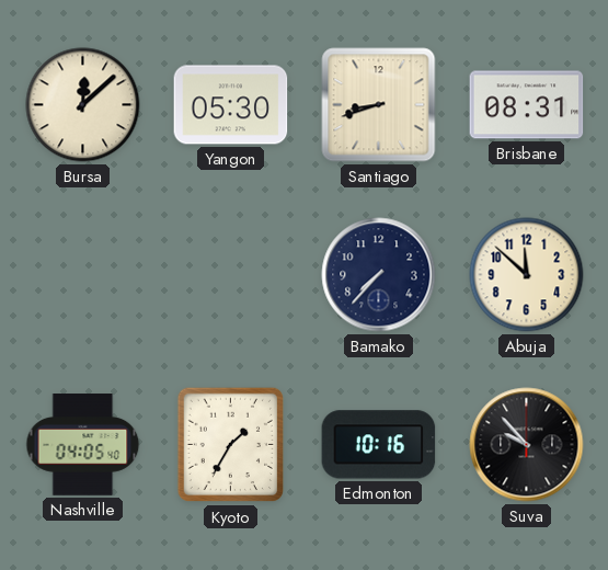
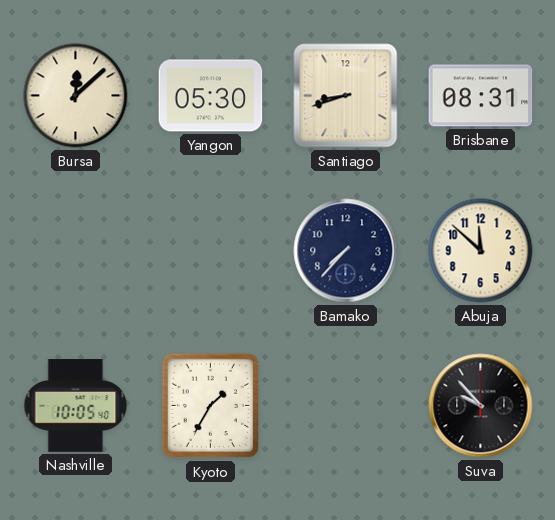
Nashville: 04:05 -> 10:05 (76, 406)
Edmonton: 10:16 -> none (379, 445)
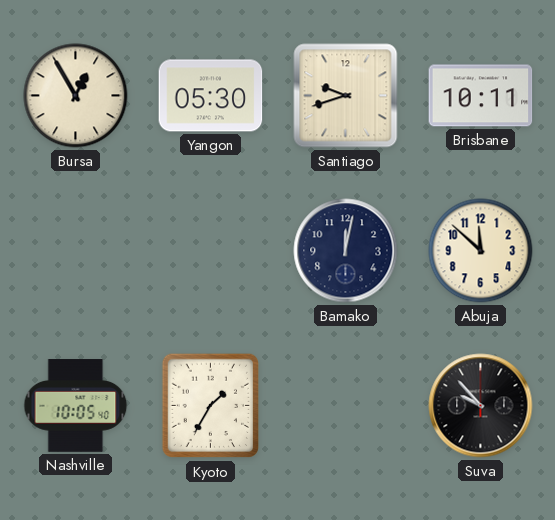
Bursa: 12:08 -> 12:55 (76, 96)
Santiago: 8:42 -> 9:42 (346, 96)
Brisbane: 08:31 -> 10:11 (481, 96)
Bamako: 7:37 -> 12:02 (346, 251)
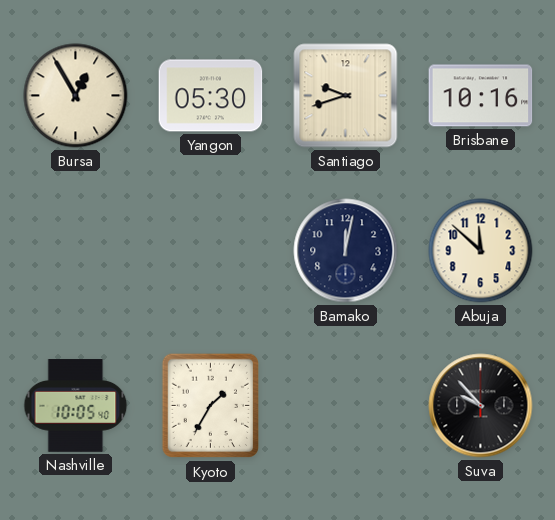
Brisbane: 10:11 -> 10:16 (481, 96)
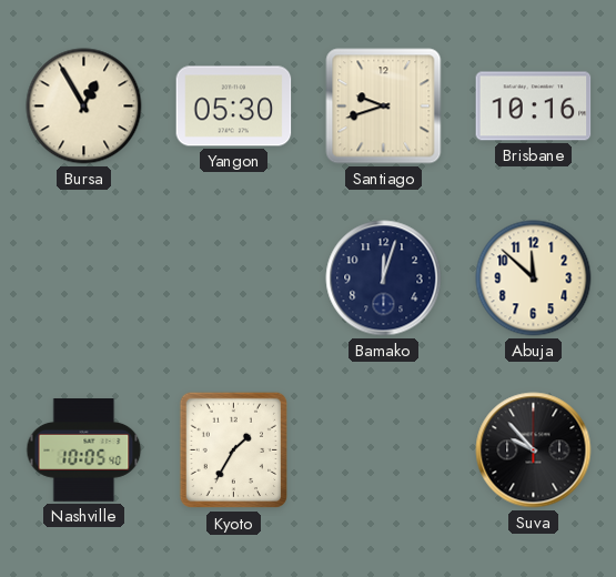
Bamako: 12:02 -> 12:03 (384, 279)
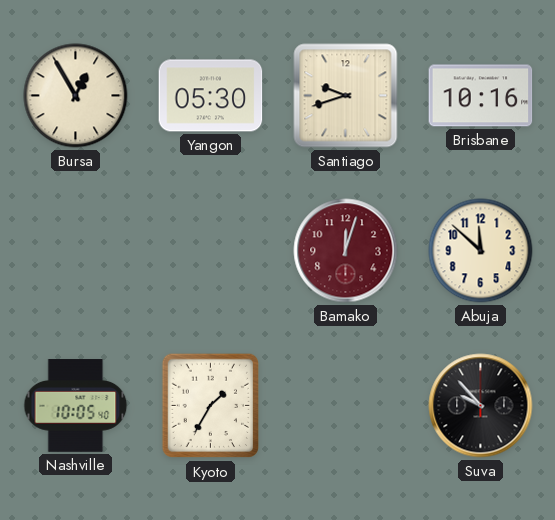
Bamako dial: navy -> burgundy (346, 251)
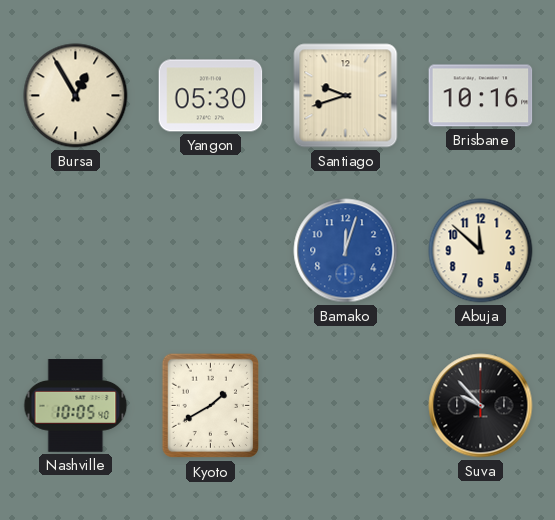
Bamako dial: burgundy -> blue (346, 251)
Kyoto: 1:35 -> 1:40 (210, 406)
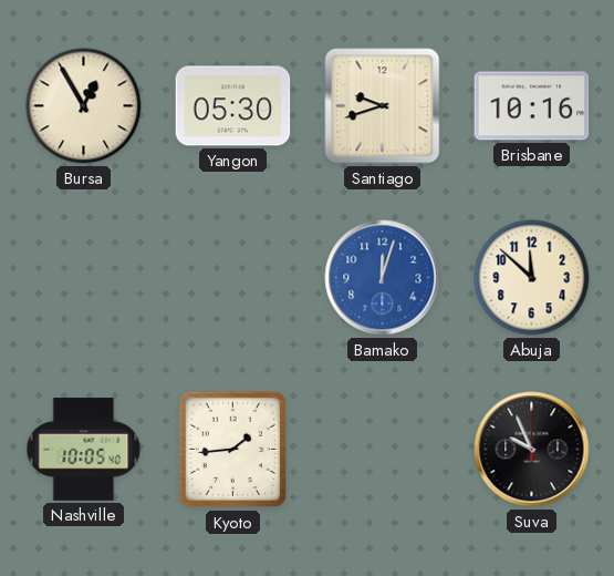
Kyoto: 1:40 -> 1:44 (232, 450)
Suva: 9:53 -> 9:56 (532, 450)
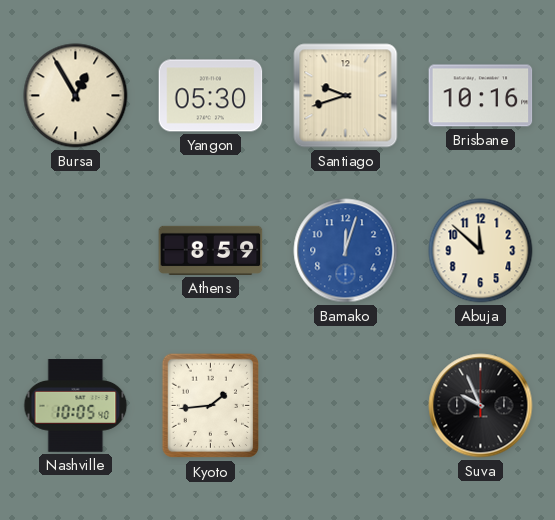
Athens: none -> 8:59 (211, 250)
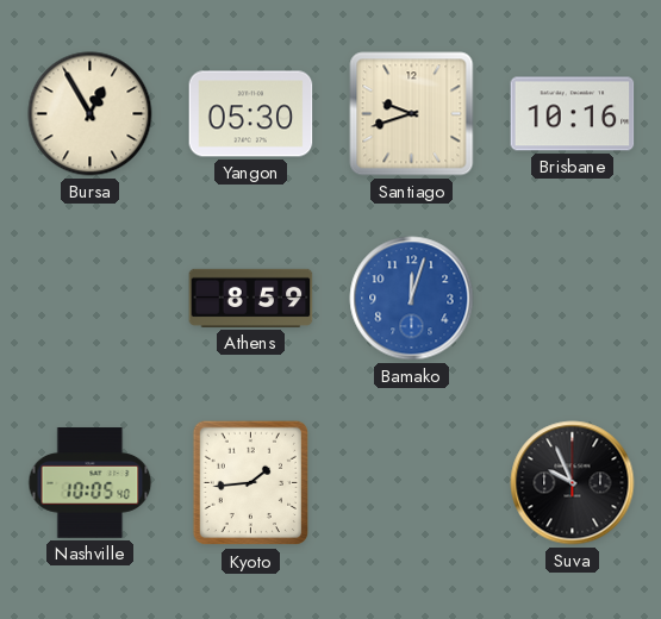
Abuja: 11:52 -> none (481, 251)
